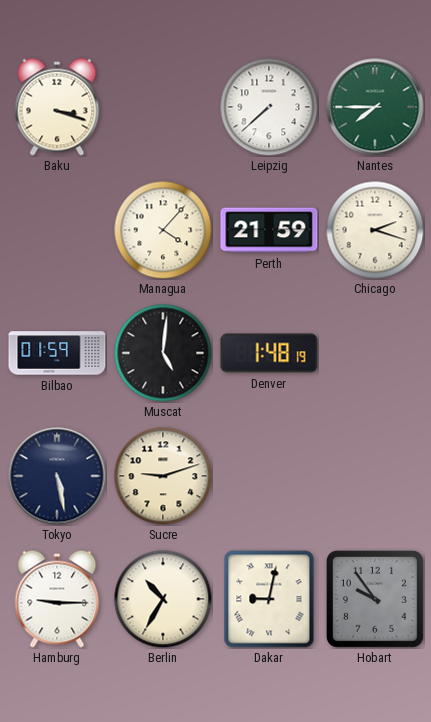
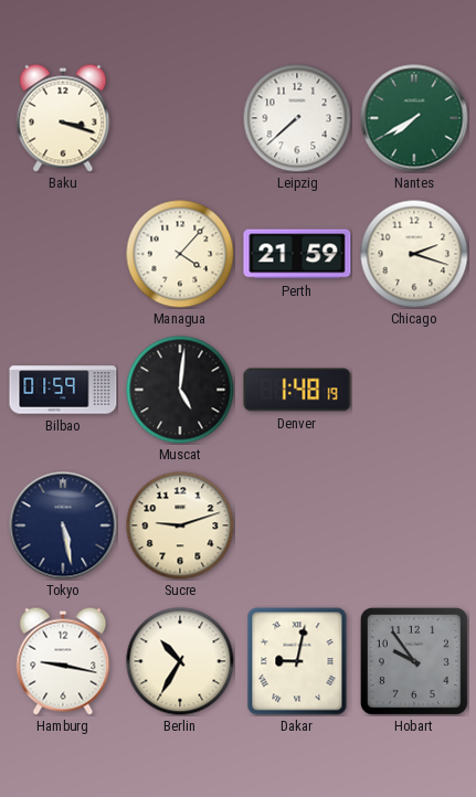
Nantes: 7:45 -> 7:40 (414, 118)
Hamburg: 9:15 -> 9:17 (63, 661)
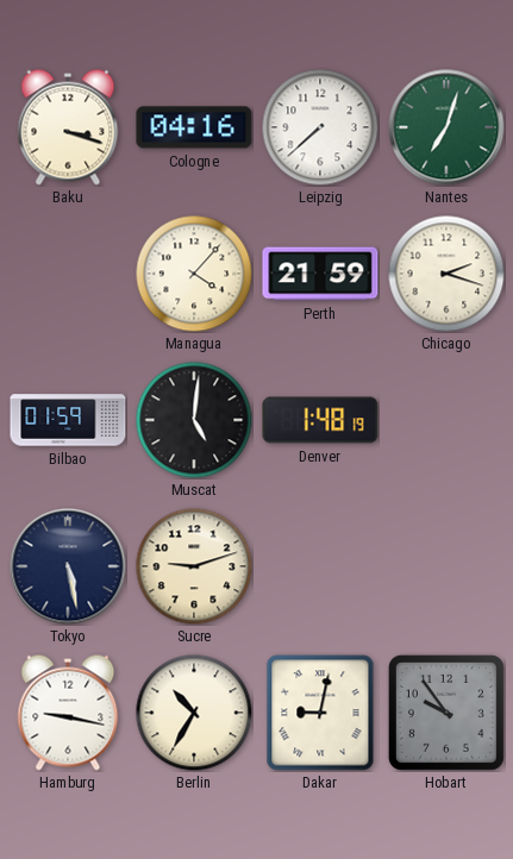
Cologne: none -> 04:16 (194, 127)
Nantes: 7:40 -> 7:03 (446, 127)
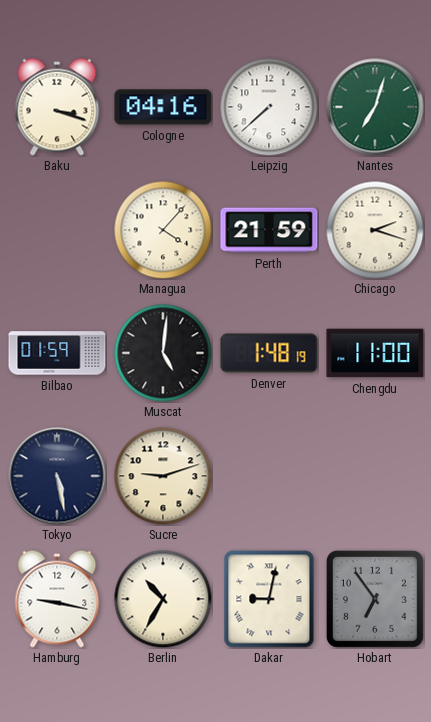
Chengdu: none -> 11:00 (375, 353)
Hobart: 9:54 -> 6:54 (375, 599)
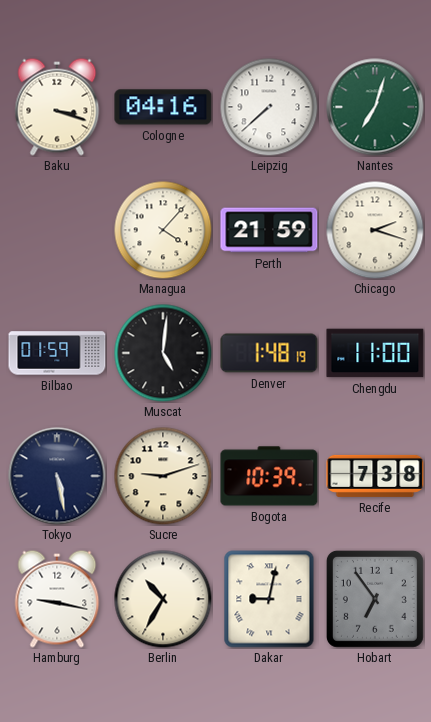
Bogota: none -> 10:39 (269, 476)
Recife: none -> 7:38 (375, 476)
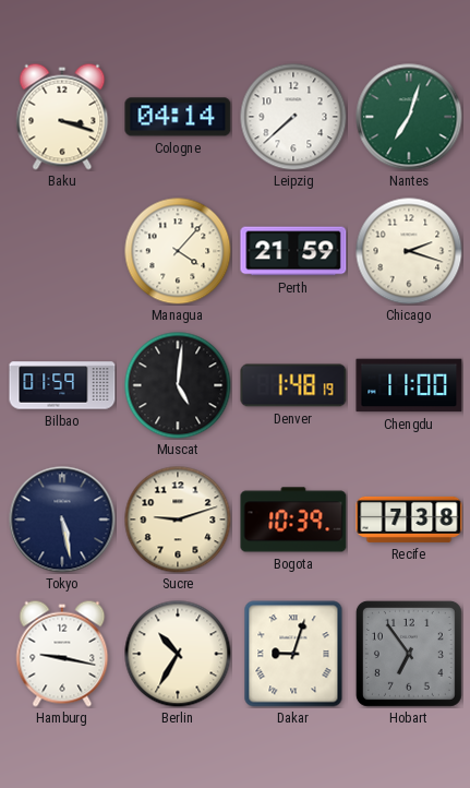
Cologne: 04:16 -> 04:14 (178, 117)
Dakar: 9:02 -> 9:03 (293, 654)
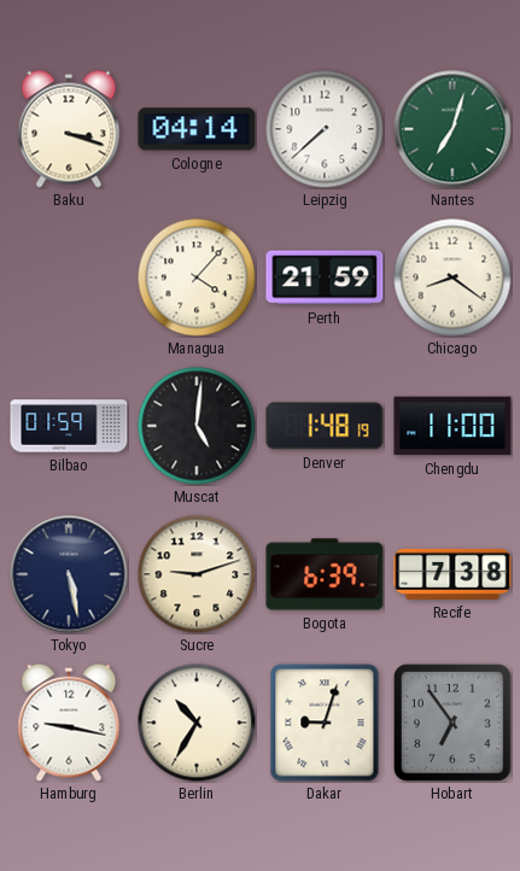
Chicago: 2:18 -> 8:21 (452, 277)
Bogota: 10:39 -> 6:39 (325, 574)
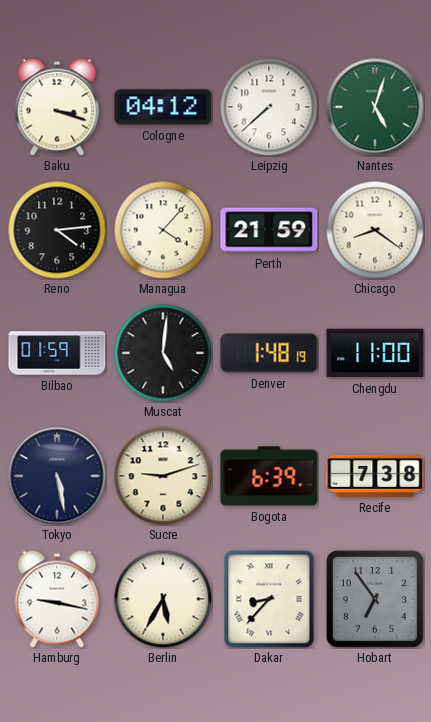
Cologne: 04:14 -> 04:12 (163, 107)
Nantes: 7:03 -> 5:03 (375, 107)
Reno: none -> 4:14 (57, 230)
Berlin: 10:35 -> 5:35 (163, 599)
Dakar: 9:03 -> 8:37 (269, 599)
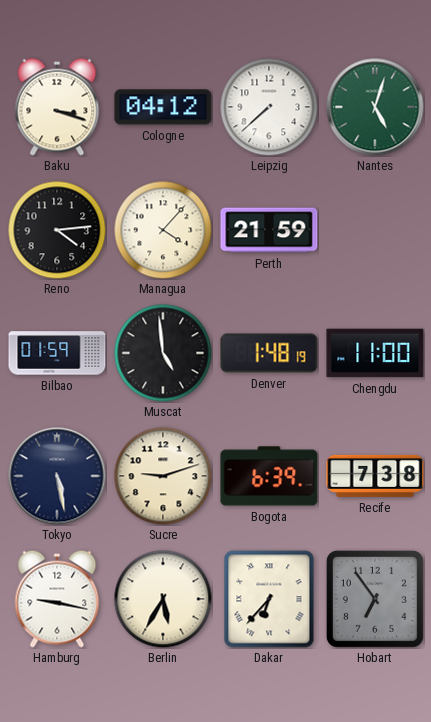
Chicago: 8:21 -> none (375, 230)
Muscat: 5:01 -> 4:59 (163, 353)
Dakar: 8:37 -> 6:37 (269, 599)
